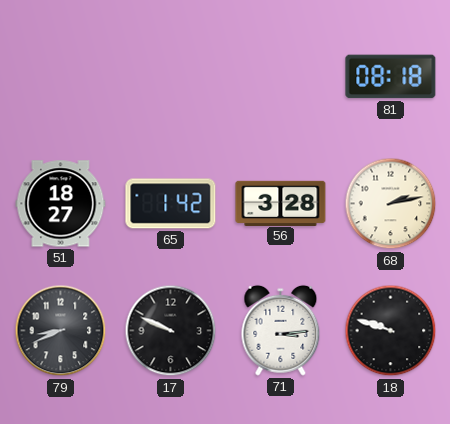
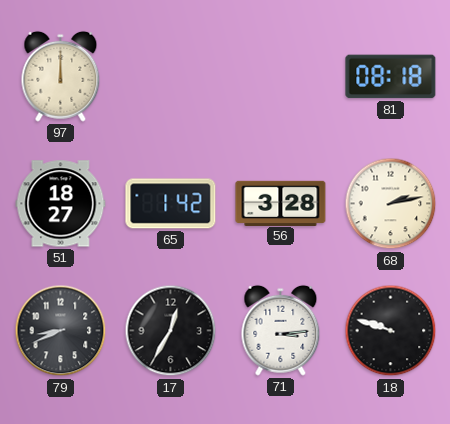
97: none -> 12:00 (61, 76)
17: 9:49 -> 12:35 (171, 331)
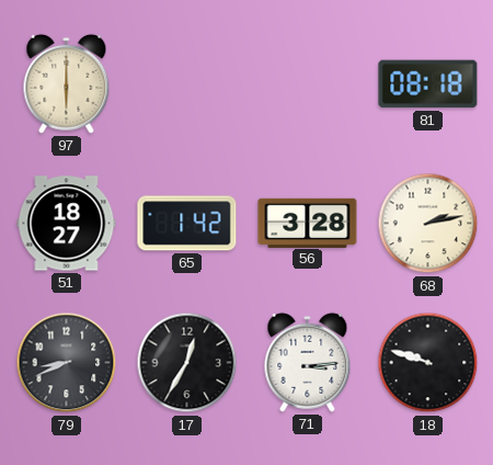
97: 12:00 -> 6:00 (67, 83)
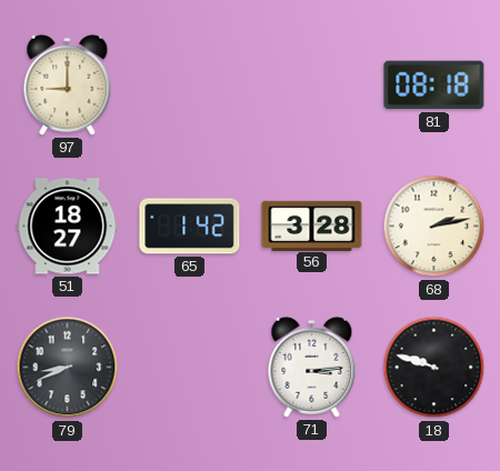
97: 6:00 -> 9:00 (68, 84)
17: 12:35 -> none (187, 363)
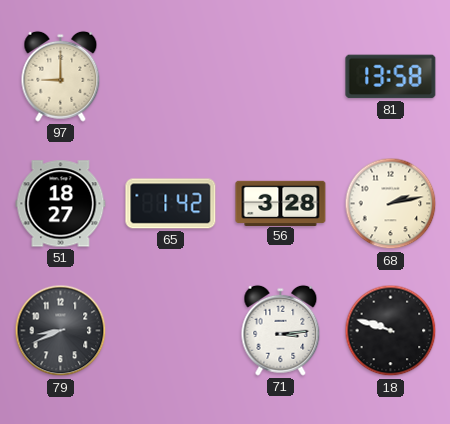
81: 08:18 -> 13:58 (391, 77)
